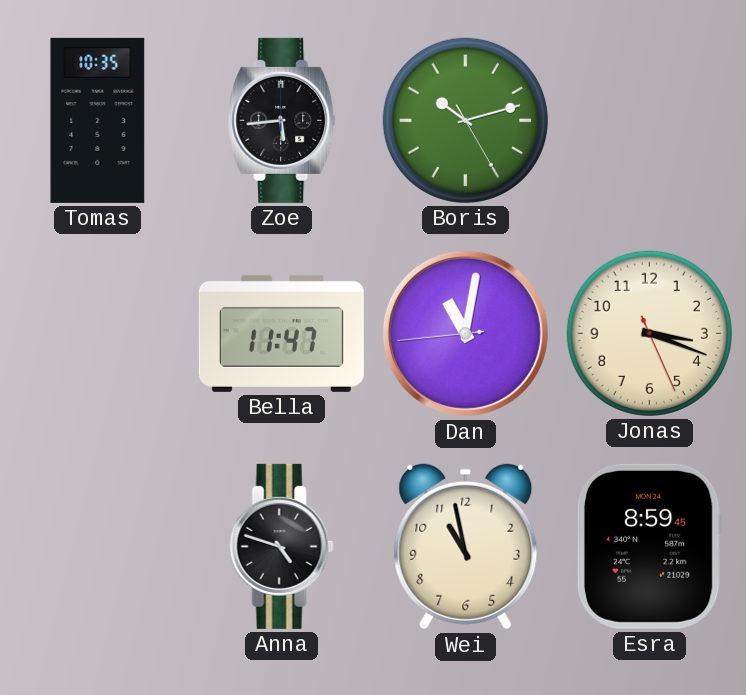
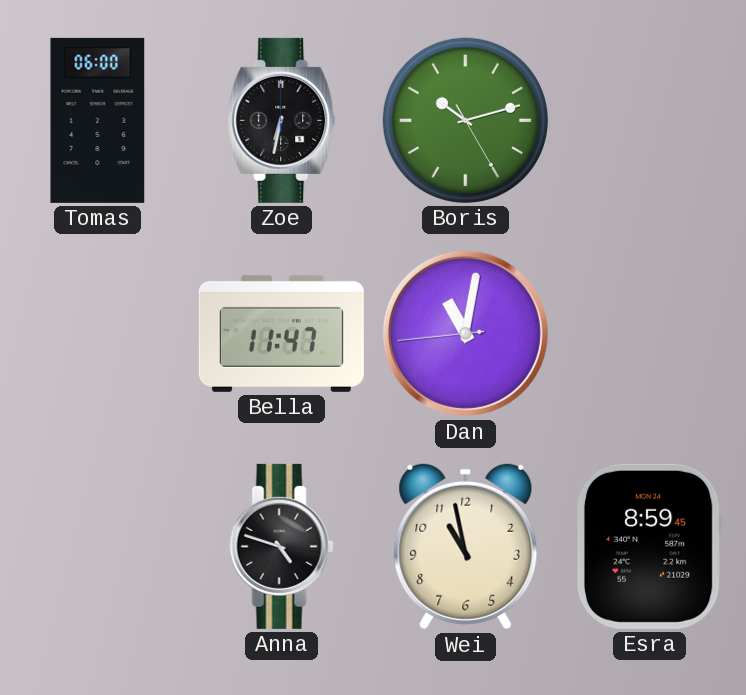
Tomas: 10:35 -> 06:00 (98, 120)
Zoe: 5:44 -> 6:32 (282, 120)
Jonas: 3:18 -> none (649, 333)
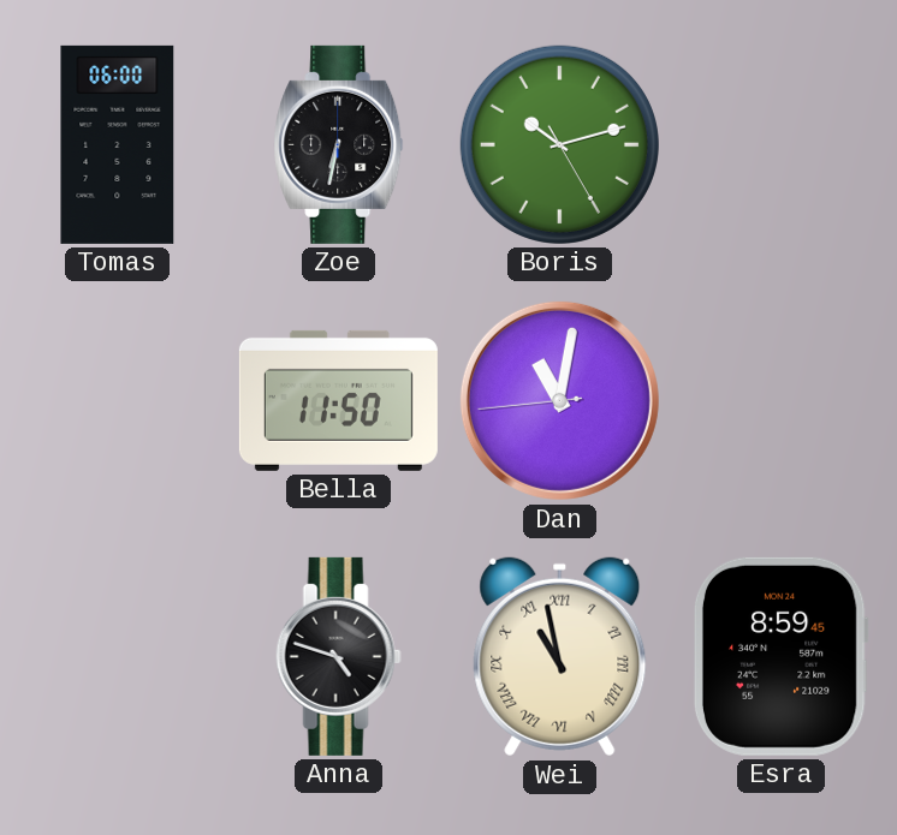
Bella: 11:47 -> 11:50 (338, 400)
Wei numerals: Arabic -> Roman (560, 657)
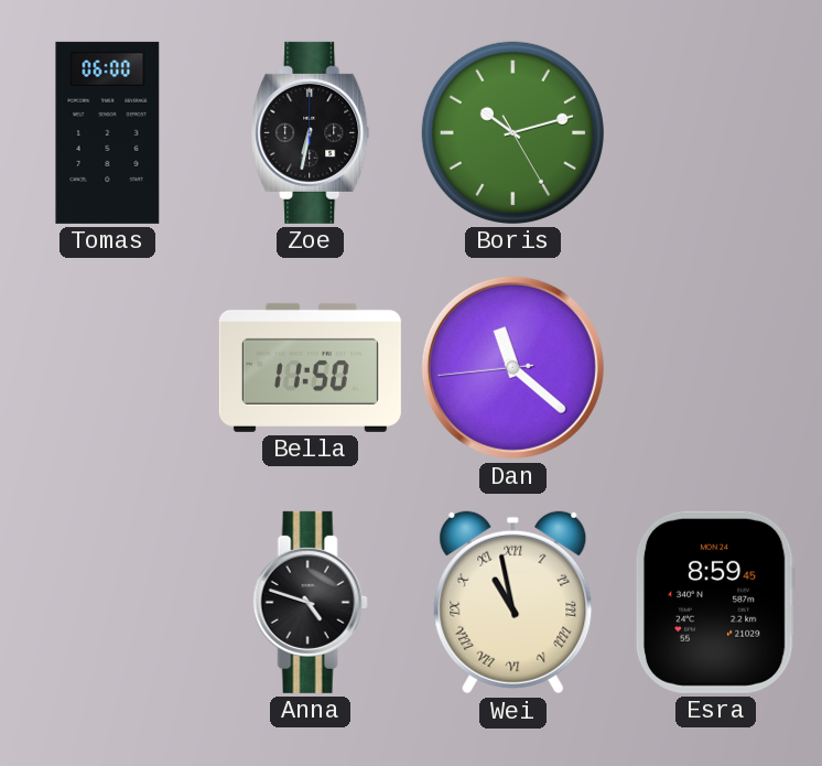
Dan: 11:01 -> 11:21 (512, 367)
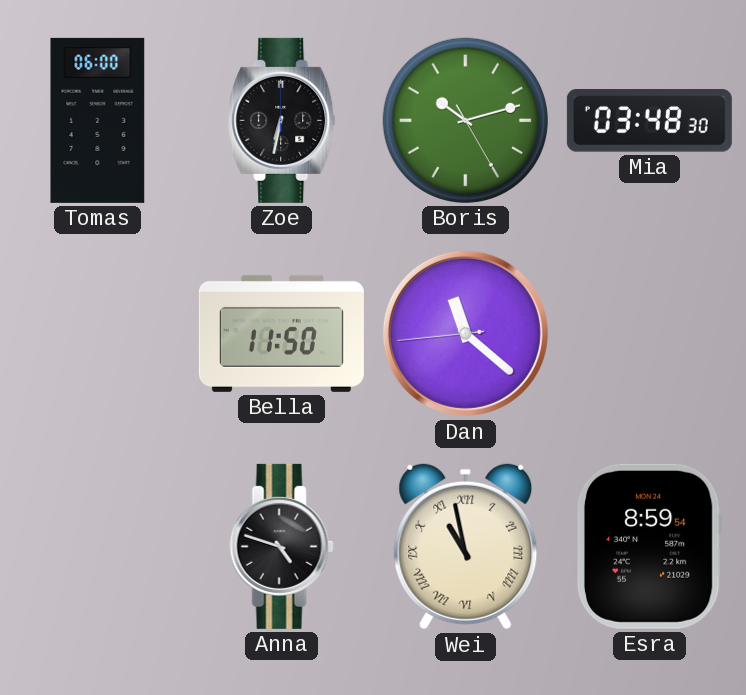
Mia: none -> 03:48 (649, 121)
Esra: 8:59:45 -> 8:59:54 (649, 546)
